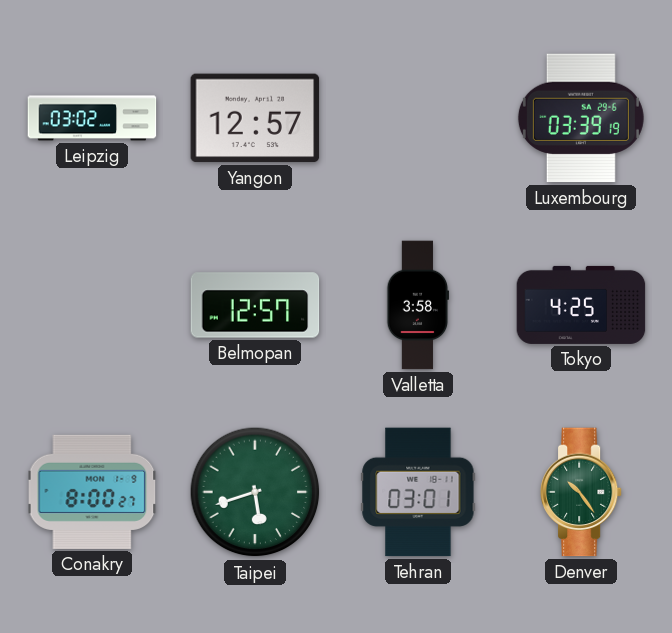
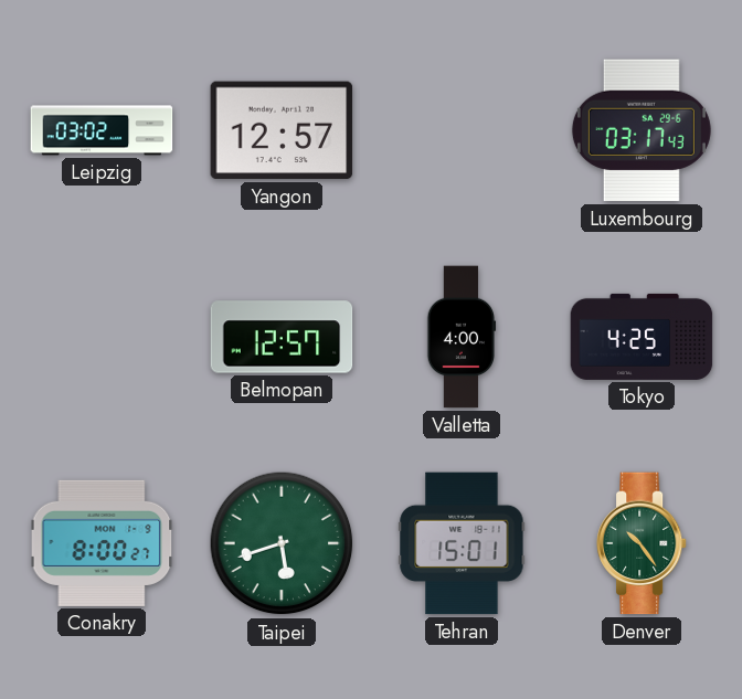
Luxembourg: 03:39 -> 03:17 (642, 130)
Valletta: 3:58 -> 4:00 (462, 337)
Tehran: 03:01 -> 15:01 (462, 543)
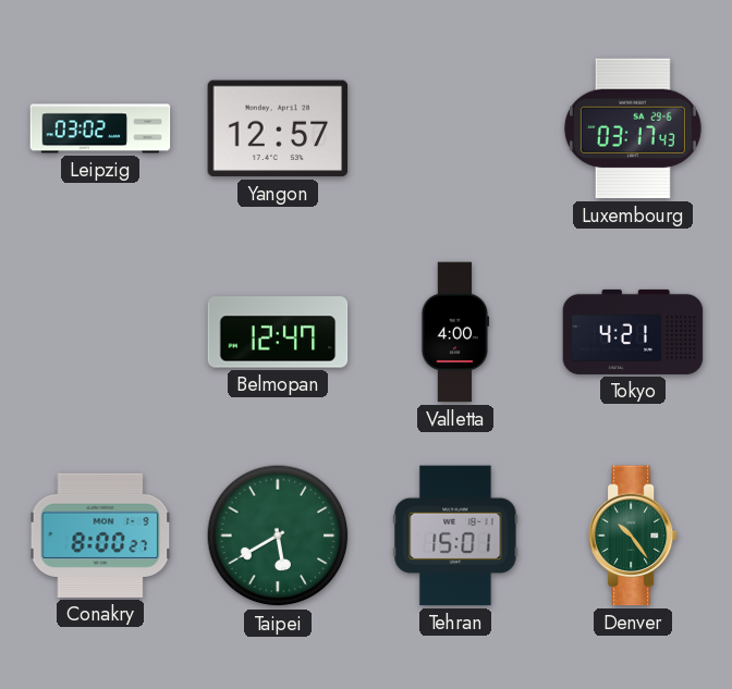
Belmopan: 12:57 -> 12:47 (278, 332)
Tokyo: 4:25 -> 4:21 (633, 332)
Taipei: 5:42 -> 5:40 (278, 536)
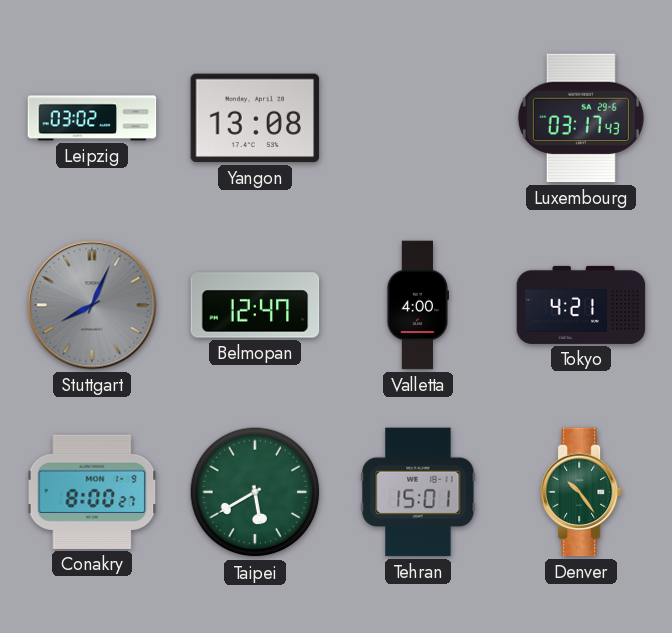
Yangon: 12:57 -> 13:08 (255, 118)
Stuttgart: none -> 8:04 (92, 305)
